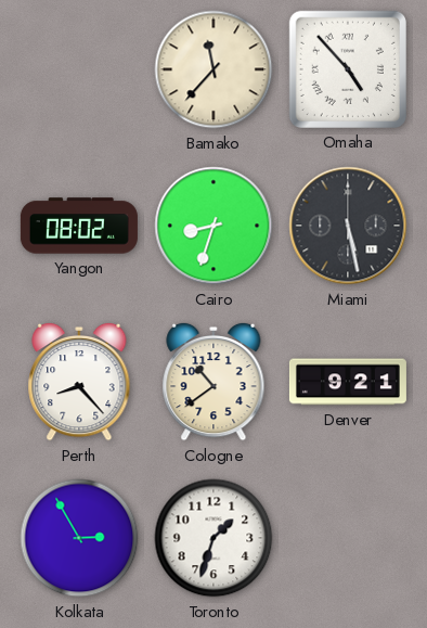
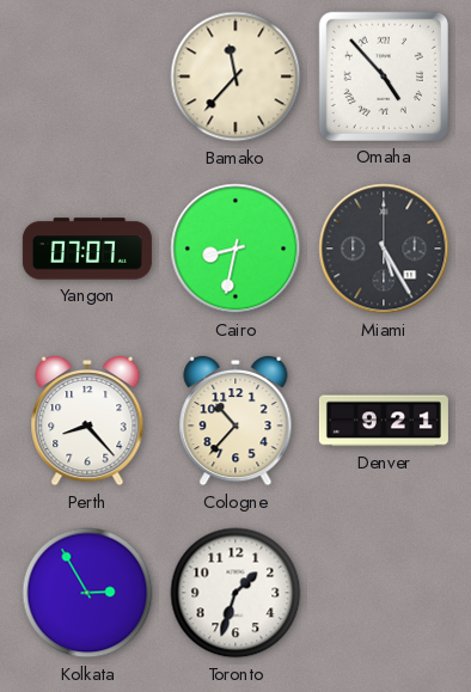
Yangon: 08:02 -> 07:07 (87, 249)
Cairo: 8:33 -> 8:32 (235, 249)
Miami: 5:28 -> 5:25 (384, 249)
Cologne: 10:39 -> 10:37 (235, 421)
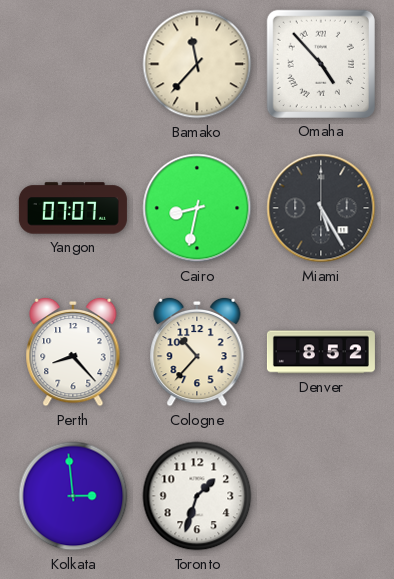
Denver: 9:21 -> 8:52 (321, 352)
Kolkata: 2:55 -> 2:59 (73, 496)
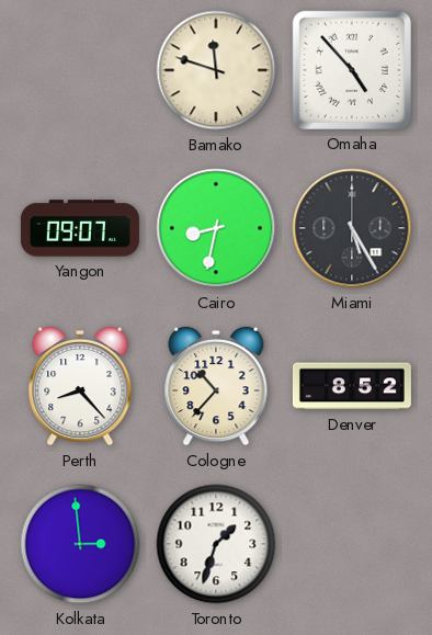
Bamako: 11:37 -> 11:48 (216, 70)
Yangon: 07:07 -> 09:07 (80, 228)
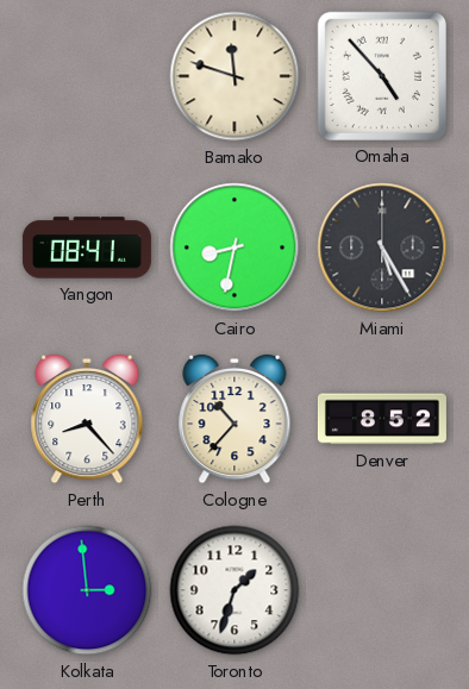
Yangon: 09:07 -> 08:41 (87, 248)
